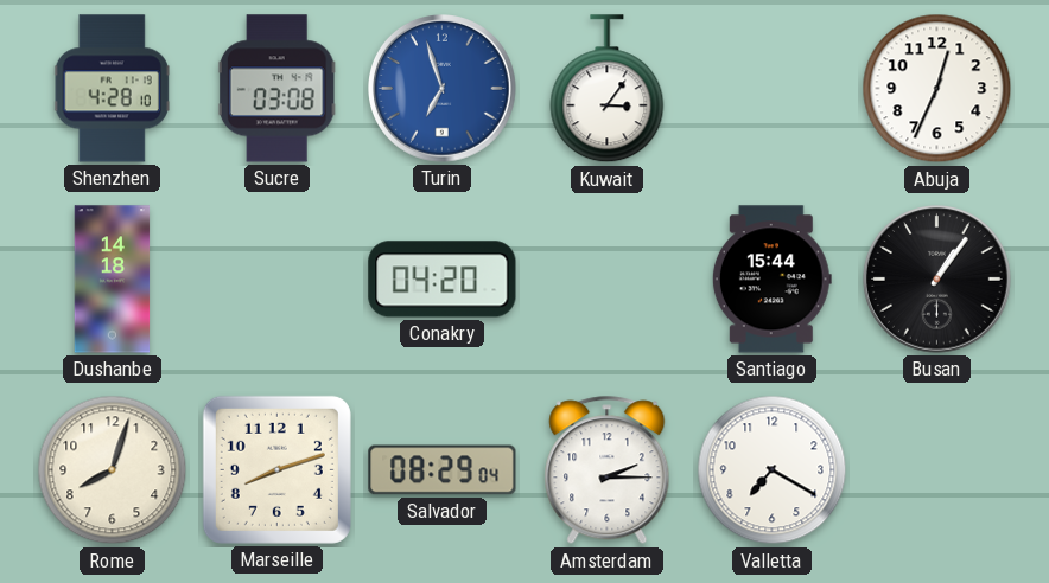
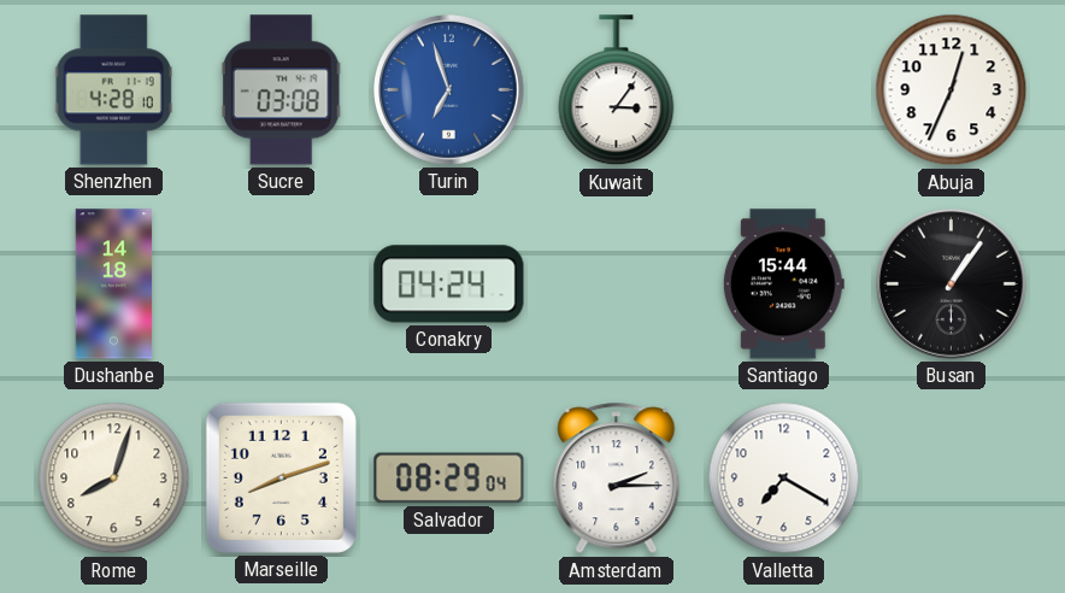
Conakry: 04:20 -> 04:24 (449, 284)
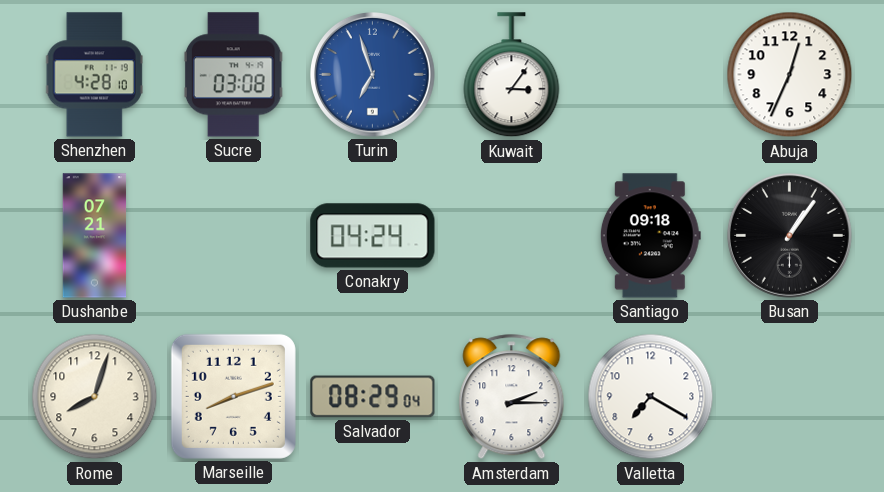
Dushanbe: 14:18 -> 07:21 (95, 236)
Santiago: 15:44 -> 09:18 (650, 236)
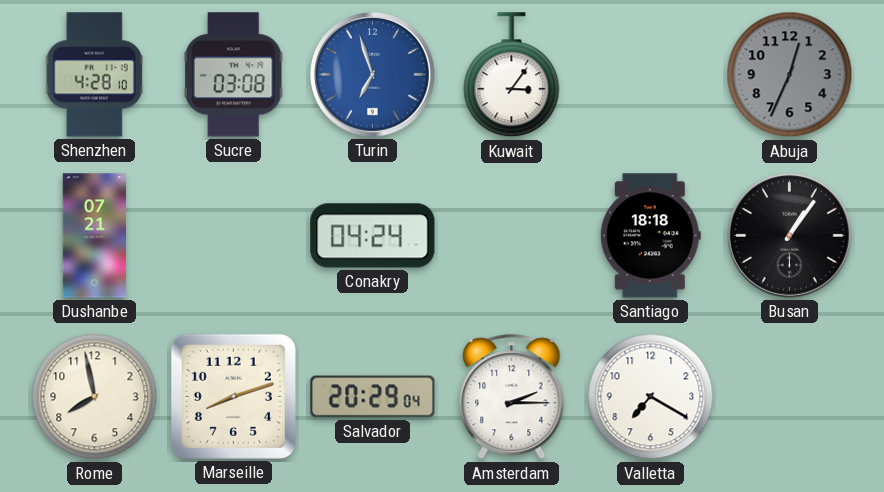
Abuja dial: white -> grey (790, 75)
Santiago: 09:18 -> 18:18 (650, 236)
Rome: 8:03 -> 7:58 (95, 397)
Salvador: 08:29 -> 20:29 (373, 397)
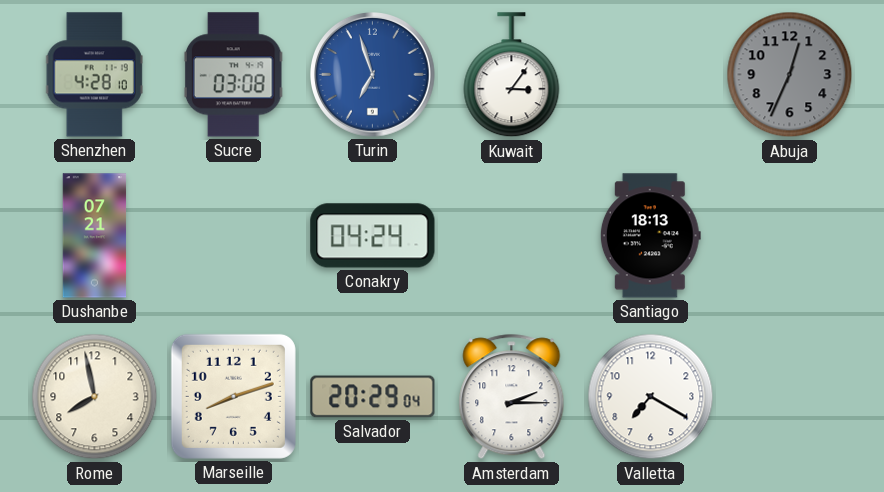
Santiago: 18:18 -> 18:13 (650, 236)
Busan: 1:06 -> none (790, 236)
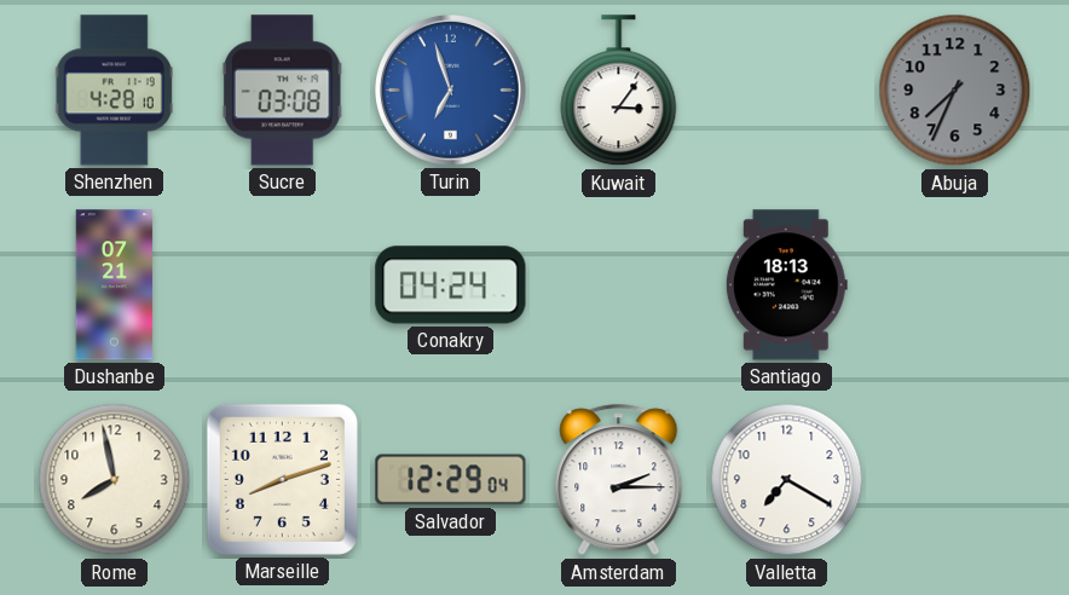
Abuja: 12:34 -> 7:34 (955, 91)
Salvador: 20:29 -> 12:29 (451, 480)
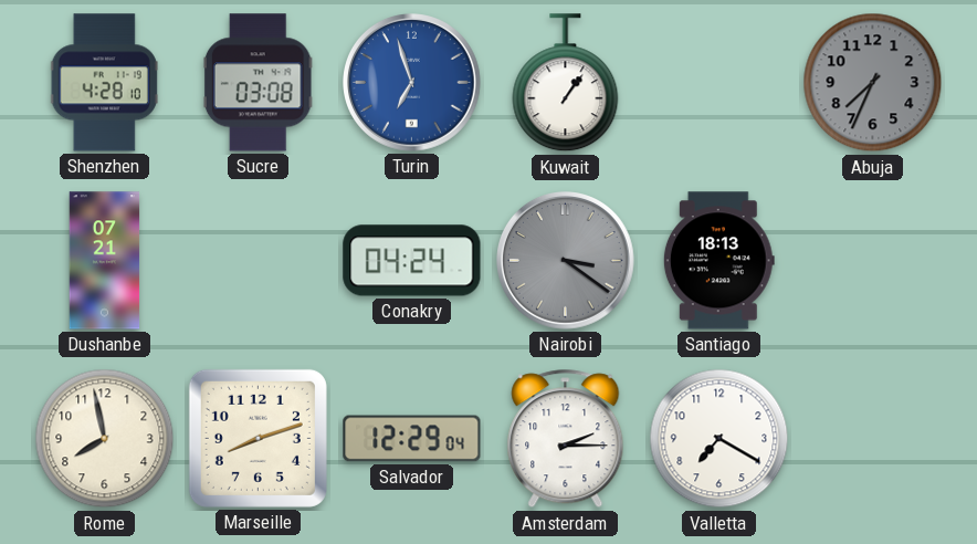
Kuwait: 3:06 -> 1:06 (566, 83)
Nairobi: none -> 3:21 (566, 261)
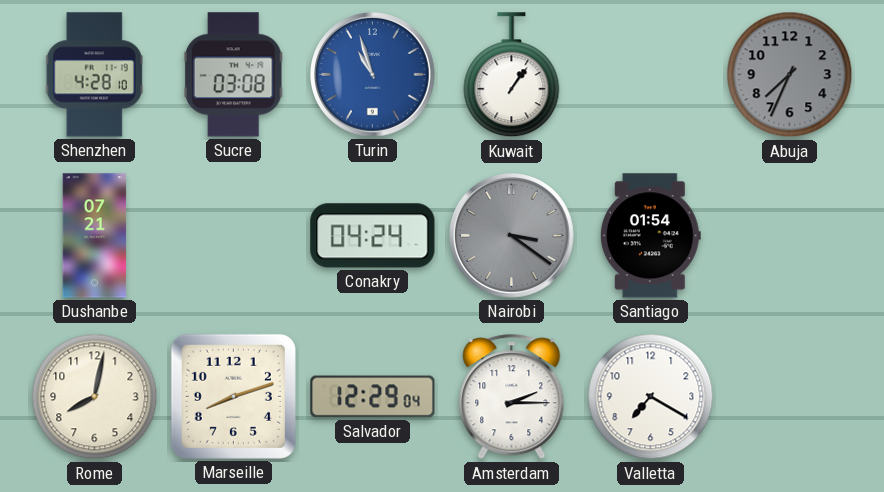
Turin: 6:57 -> 10:57 (373, 75)
Santiago: 18:13 -> 01:54 (650, 236)
Rome: 7:58 -> 8:02 (95, 397)
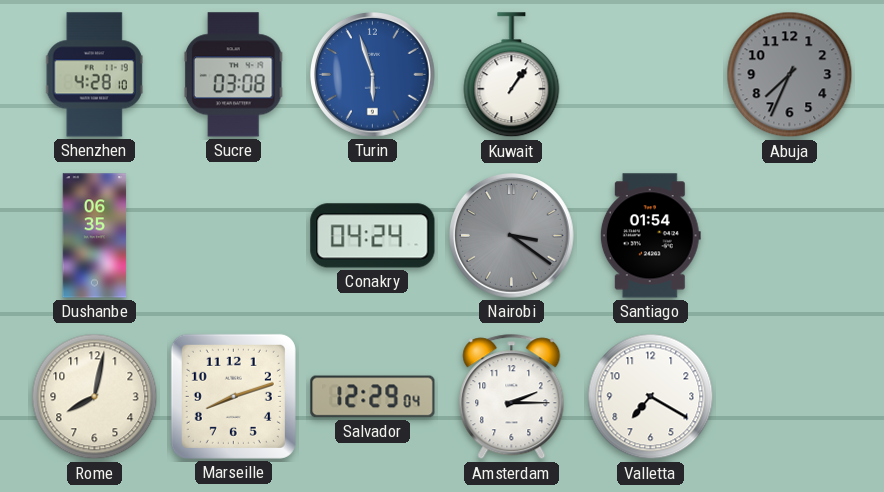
Turin: 10:57 -> 5:57 (373, 75)
Dushanbe: 07:21 -> 06:35 (95, 236)
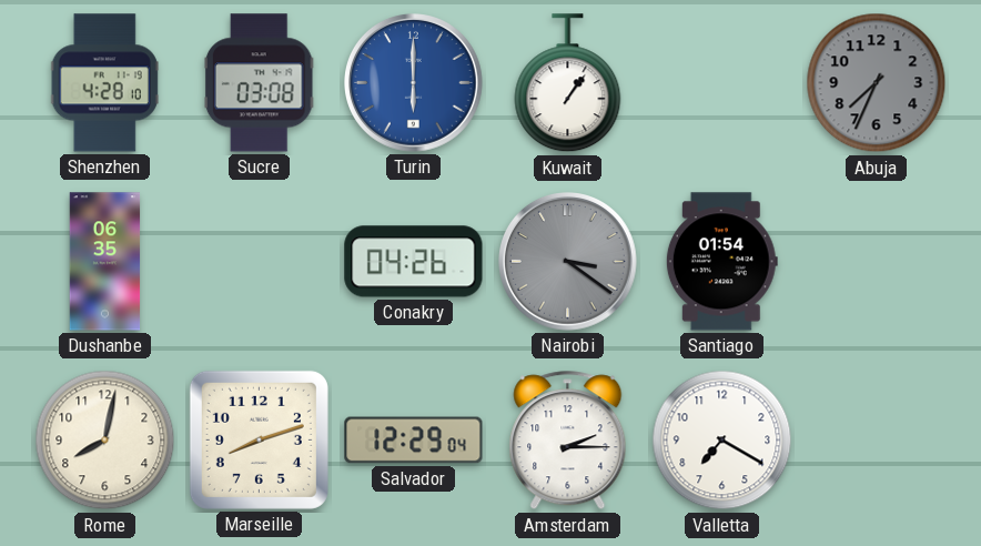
Turin: 5:57 -> 6:00 (414, 83)
Conakry: 04:24 -> 04:26 (414, 262)
